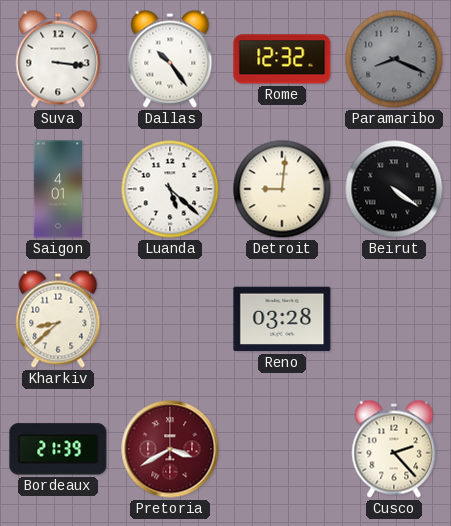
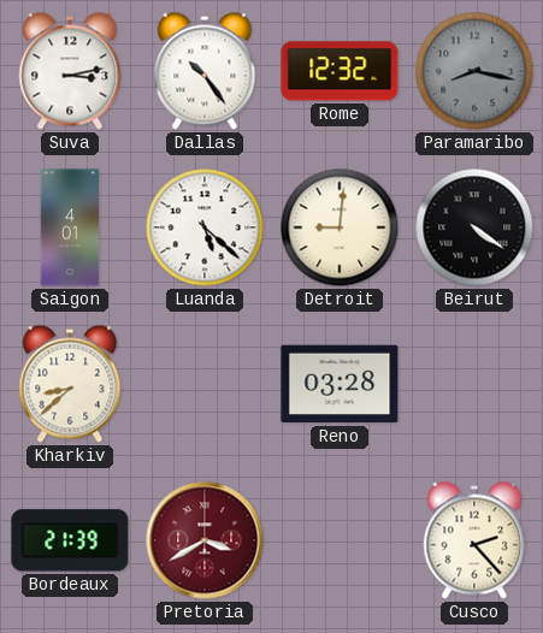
Suva: 3:16 -> 3:13 (70, 71)
Paramaribo: 8:19 -> 8:17 (474, 71)
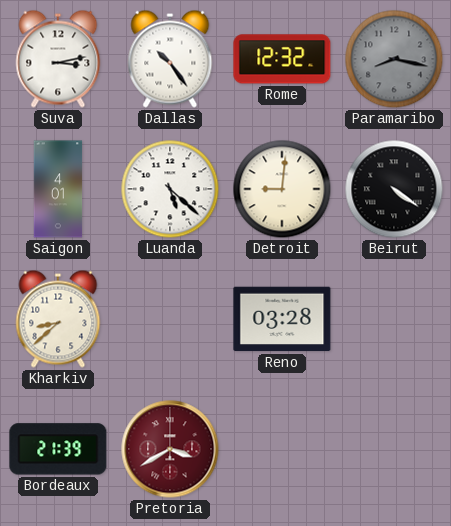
Cusco: 2:23 -> none (474, 540)
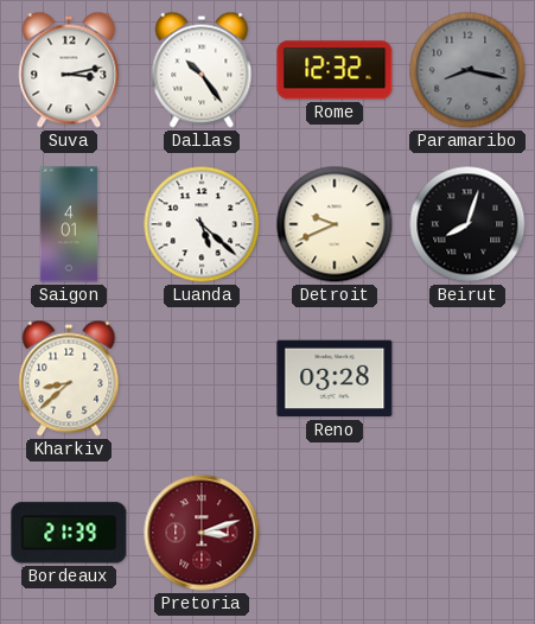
Detroit: 9:01 -> 9:41 (335, 224)
Beirut: 4:21 -> 8:03 (467, 224)
Pretoria: 3:40 -> 3:12 (202, 533)
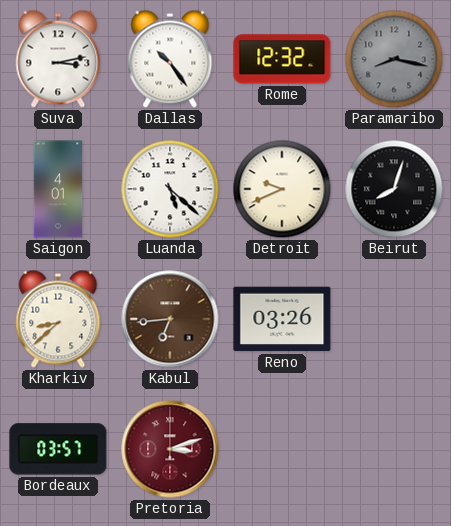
Kabul: none -> 6:44 (170, 319)
Reno: 03:28 -> 03:26 (282, 319)
Bordeaux: 21:39 -> 03:57 (58, 449)
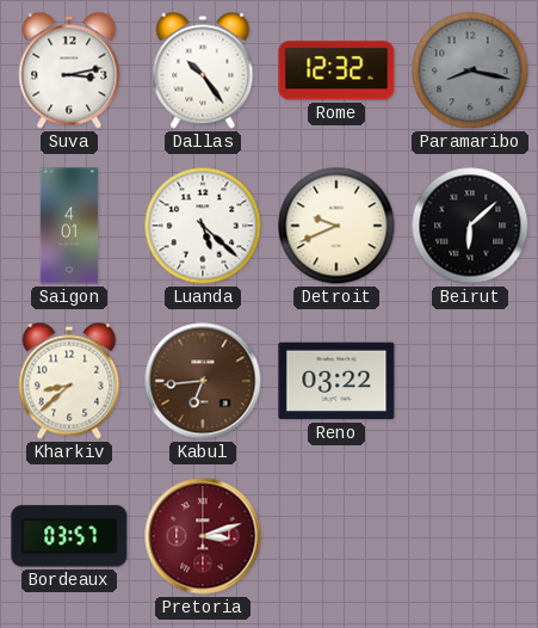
Beirut: 8:03 -> 6:08 (470, 226)
Reno: 03:26 -> 03:22 (336, 381)
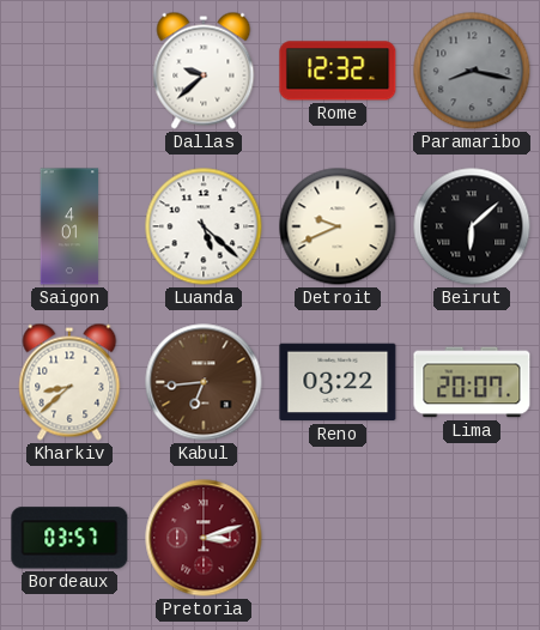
Suva: 3:13 -> none (69, 70)
Dallas: 10:24 -> 9:38 (204, 71)
Lima: none -> 20:07 (472, 382)
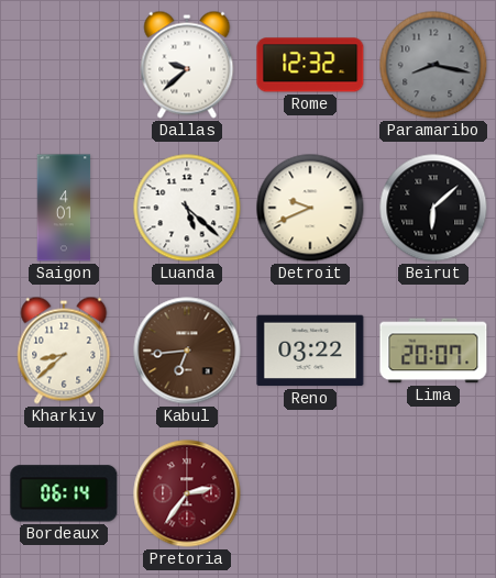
Bordeaux: 03:57 -> 06:14 (64, 493)
Pretoria: 3:12 -> 2:36 (187, 493)
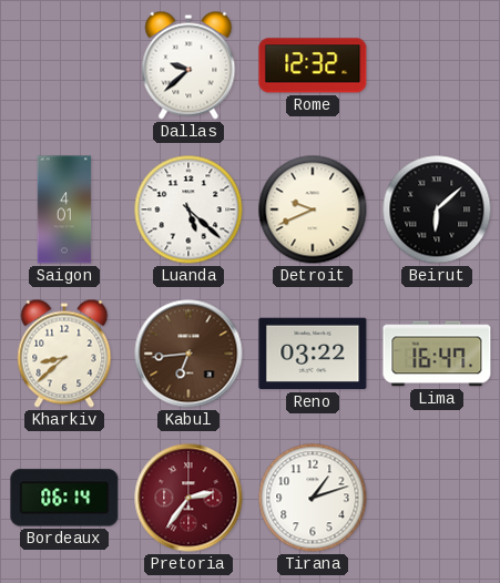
Paramaribo: 8:17 -> none (433, 65)
Lima: 20:07 -> 16:47 (437, 354)
Tirana: none -> 1:12 (313, 498)
